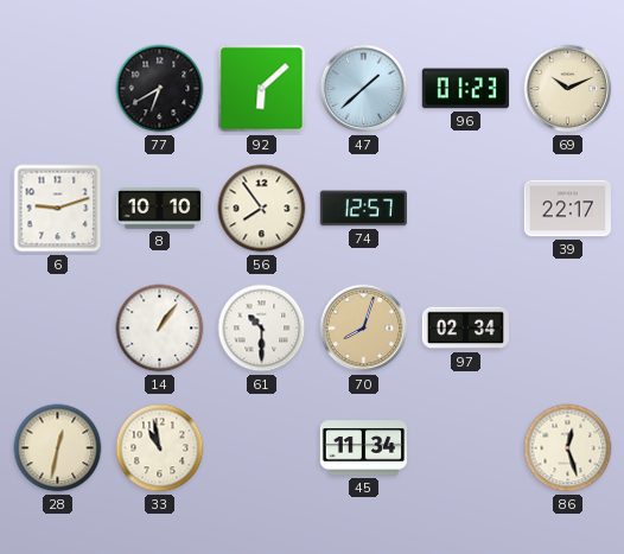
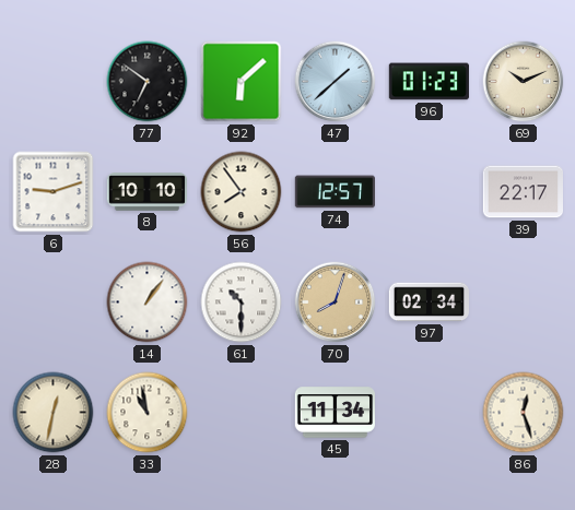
77: 6:40 -> 6:51 (148, 82)
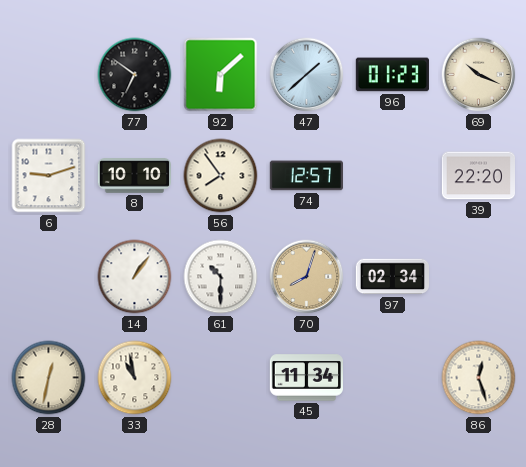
69: 10:11 -> 10:19 (479, 75)
39: 22:17 -> 22:20 (478, 176)
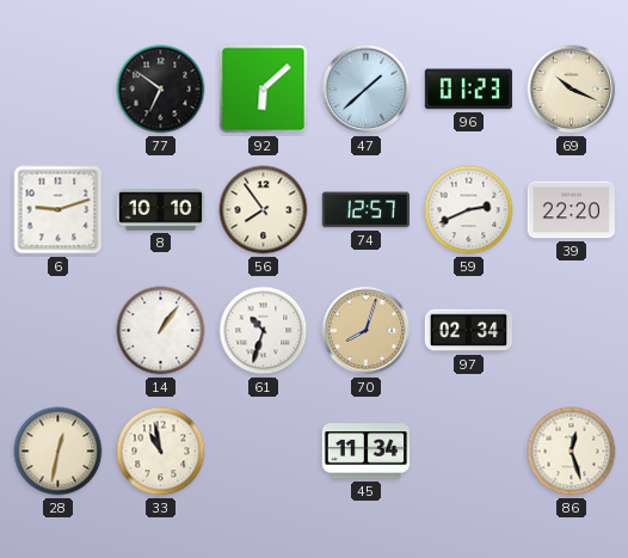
59: none -> 2:41 (469, 210)
61: 10:30 -> 10:33 (264, 331)
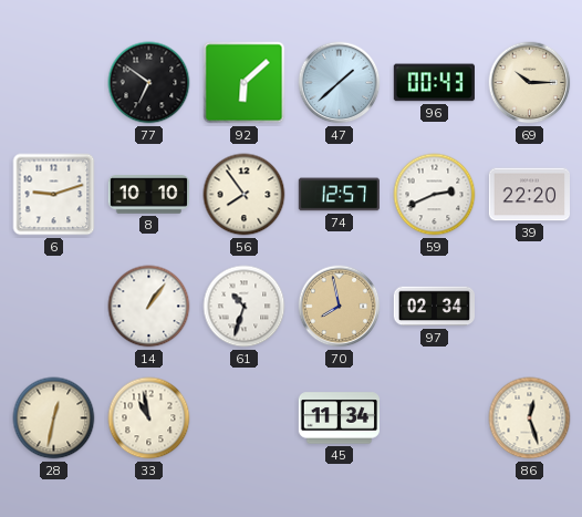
96: 01:23 -> 00:43 (434, 83)
69: 10:19 -> 10:15 (530, 83)
70: 8:03 -> 7:58 (340, 307)
